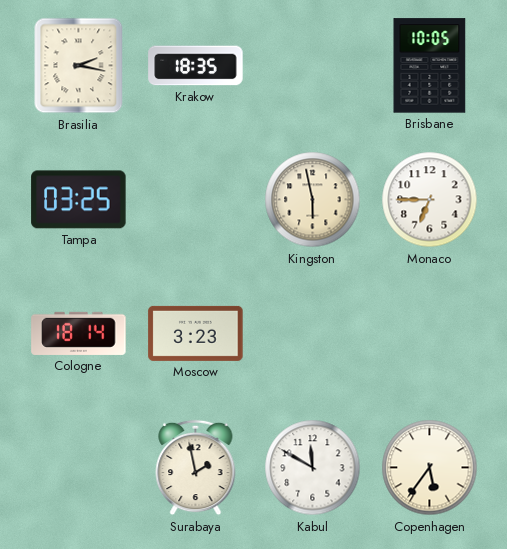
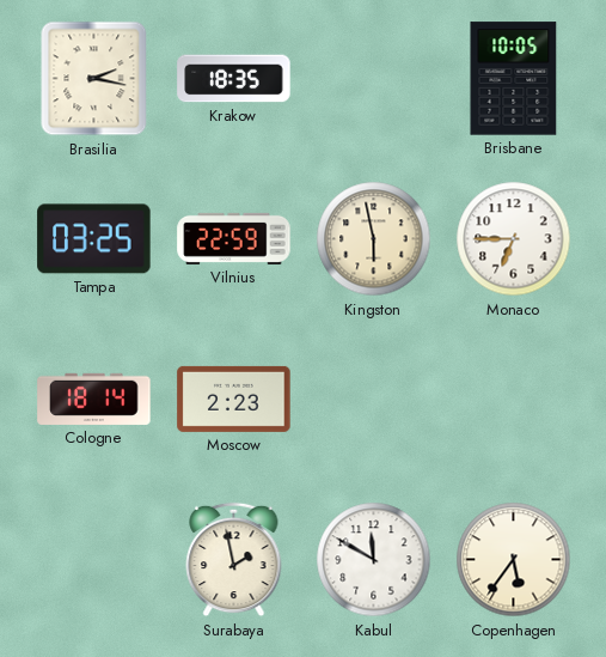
Vilnius: none -> 22:59 (234, 238)
Moscow: 3:23 -> 2:23 (234, 399)
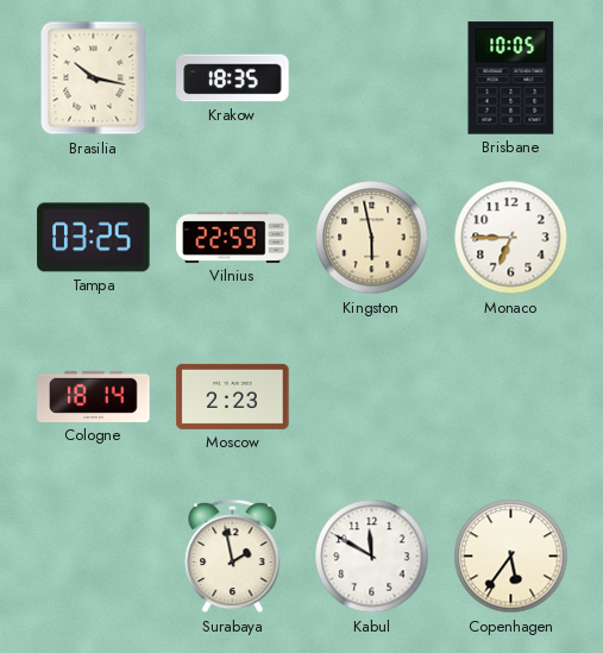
Brasilia: 2:17 -> 10:17 (94, 79)
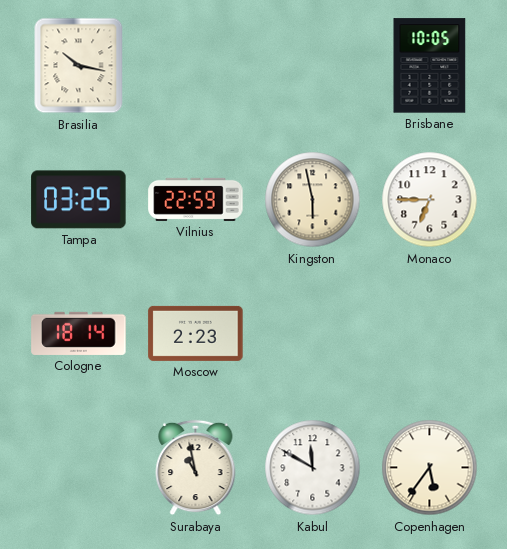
Krakow: 18:35 -> none (233, 79)
Surabaya: 1:58 -> 10:58 (196, 468)
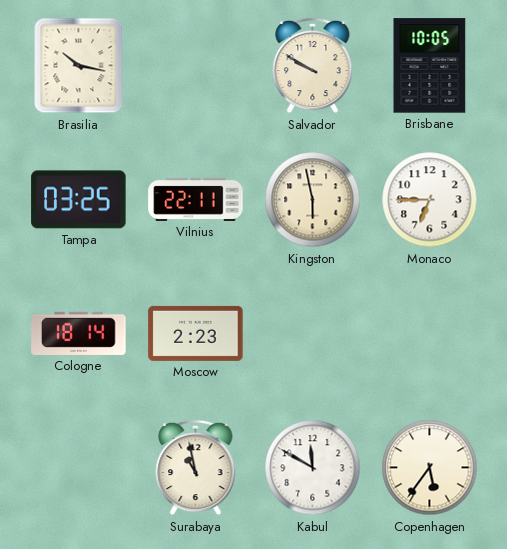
Salvador: none -> 9:50 (313, 66)
Vilnius: 22:59 -> 22:11 (196, 199)
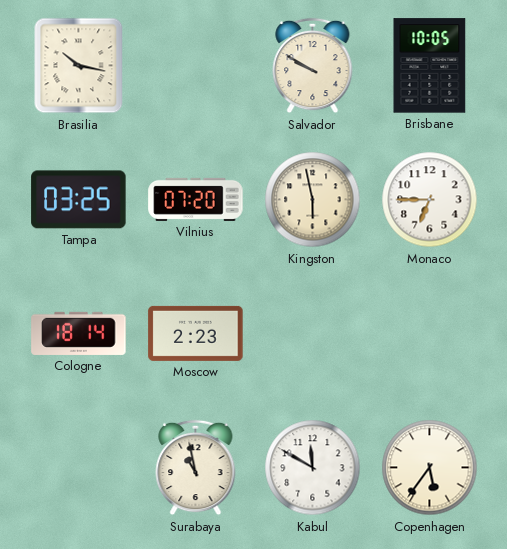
Vilnius: 22:11 -> 07:20 (196, 199)
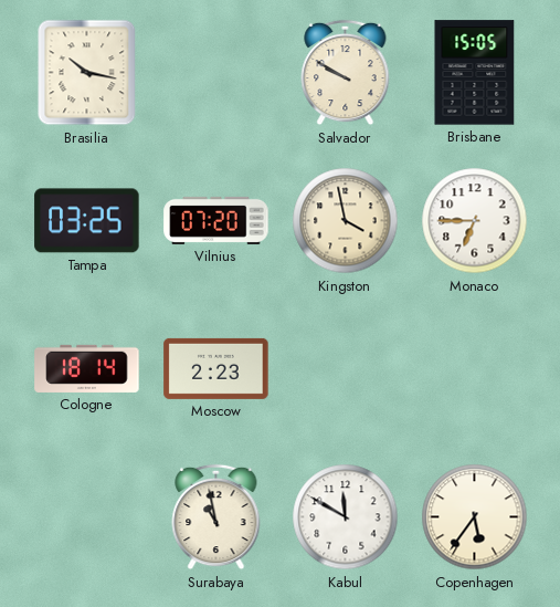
Brisbane: 10:05 -> 15:05 (475, 73)
Kingston: 5:58 -> 3:58 (346, 221)
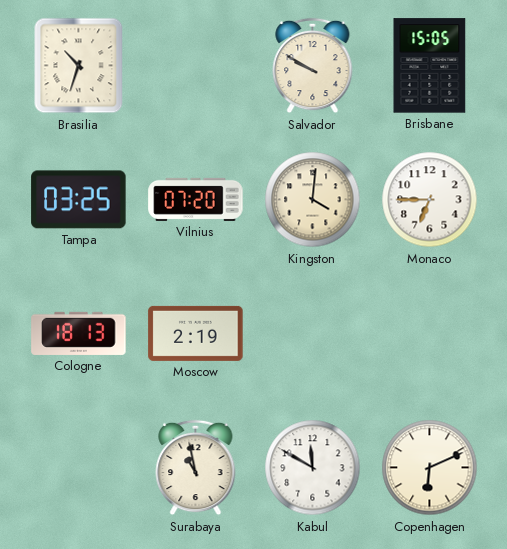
Brasilia: 10:17 -> 10:33 (79, 66)
Kingston: 3:58 -> 4:01 (313, 200)
Cologne: 18:14 -> 18:13 (79, 333)
Moscow: 2:23 -> 2:19 (196, 333)
Copenhagen: 5:36 -> 6:11 (430, 468)
